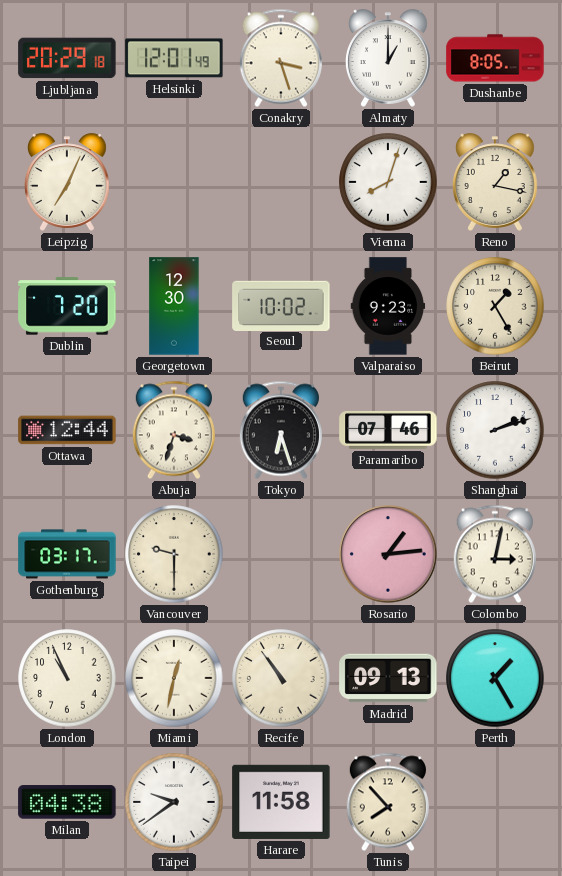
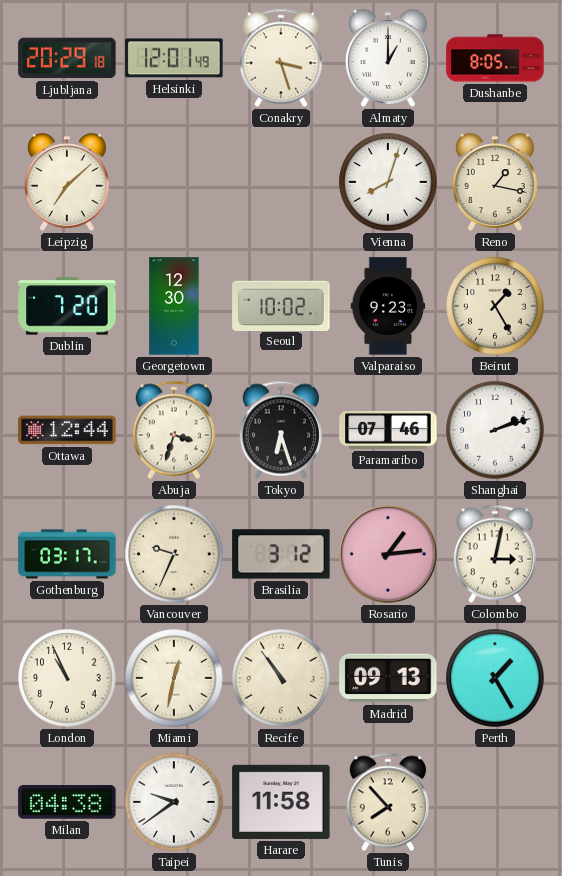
Leipzig: 7:04 -> 7:08 (67, 182)
Vancouver: 9:30 -> 9:34 (174, 554)
Brasilia: none -> 3:12 (281, 554)
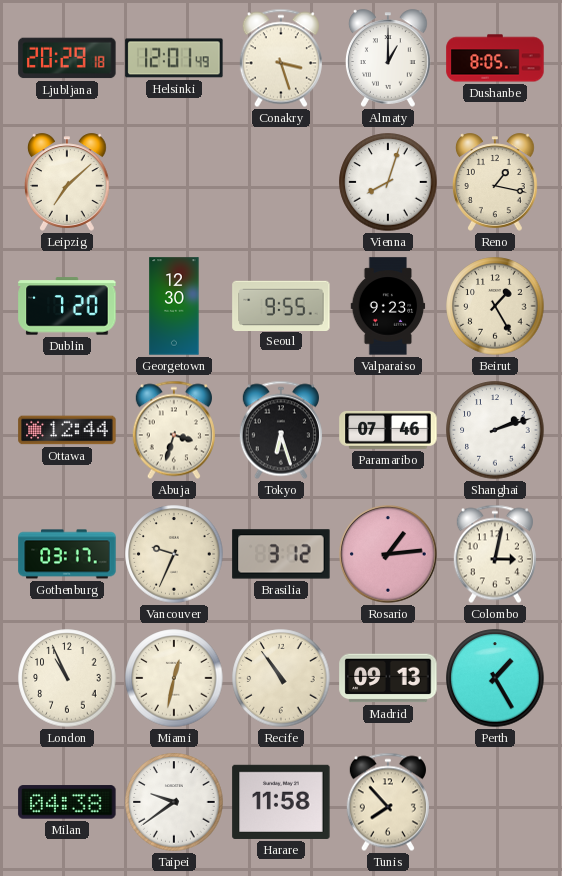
Seoul: 10:02 -> 9:55 (281, 305)
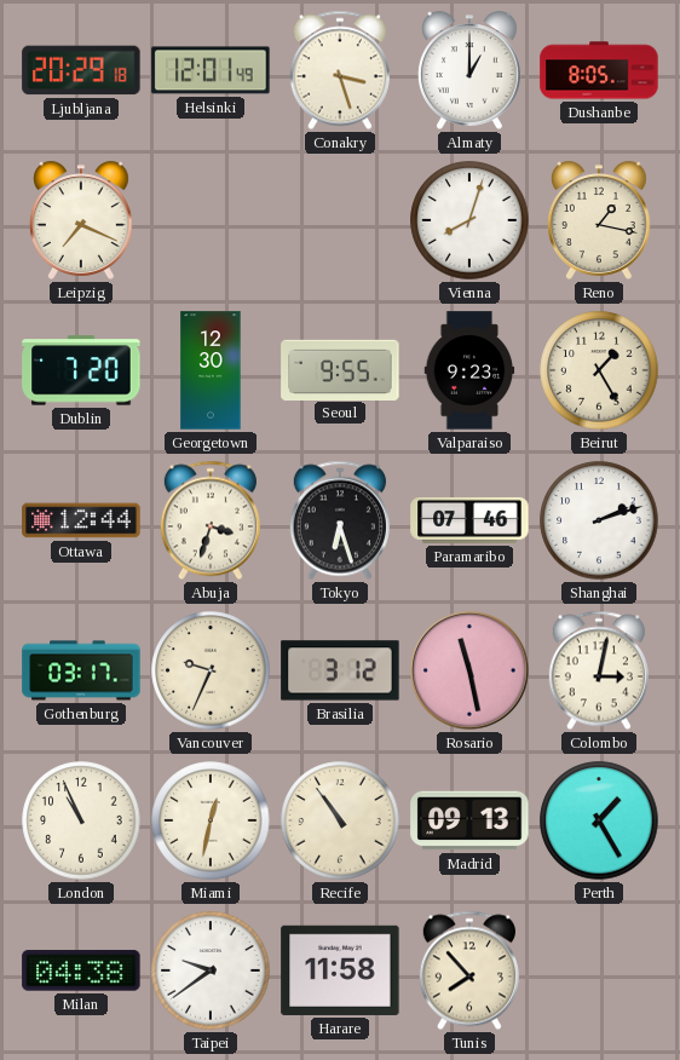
Leipzig: 7:08 -> 7:19 (81, 220)
Rosario: 1:14 -> 11:28 (471, 672)
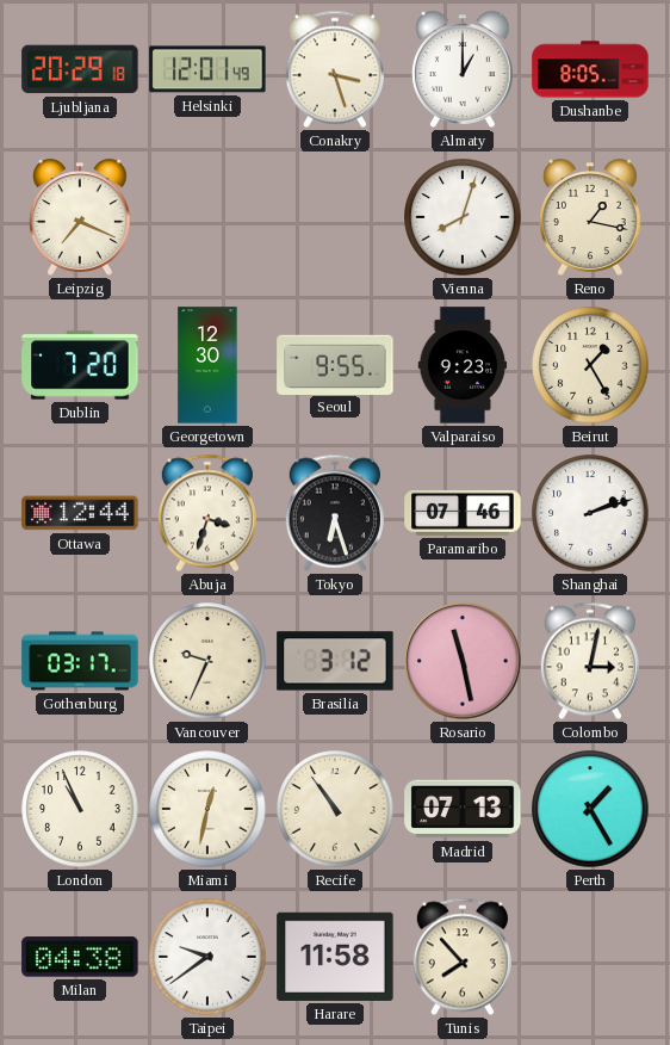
Madrid: 09:13 -> 07:13 (463, 809)
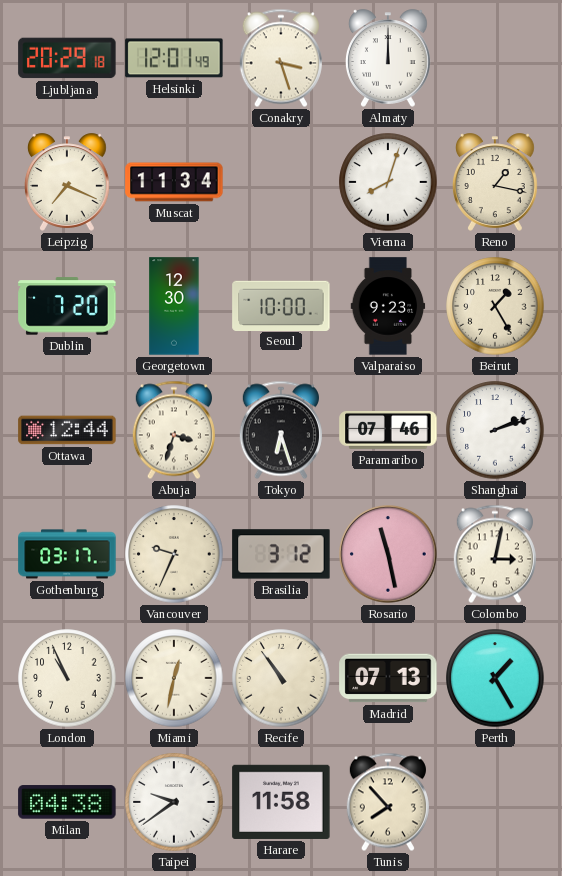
Almaty: 1:00 -> 12:00 (388, 58)
Dushanbe: 8:05 -> none (590, 69)
Muscat: none -> 11:34 (174, 182)
Seoul: 9:55 -> 10:00 (281, 305)
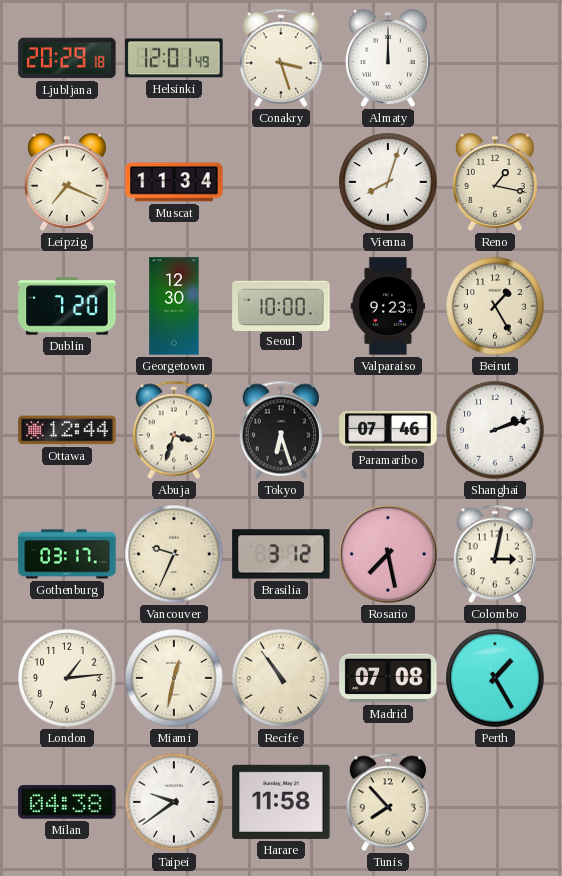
Rosario: 11:28 -> 7:28 (389, 555)
London: 10:56 -> 1:14 (67, 678)
Madrid: 07:13 -> 07:08 (388, 678)
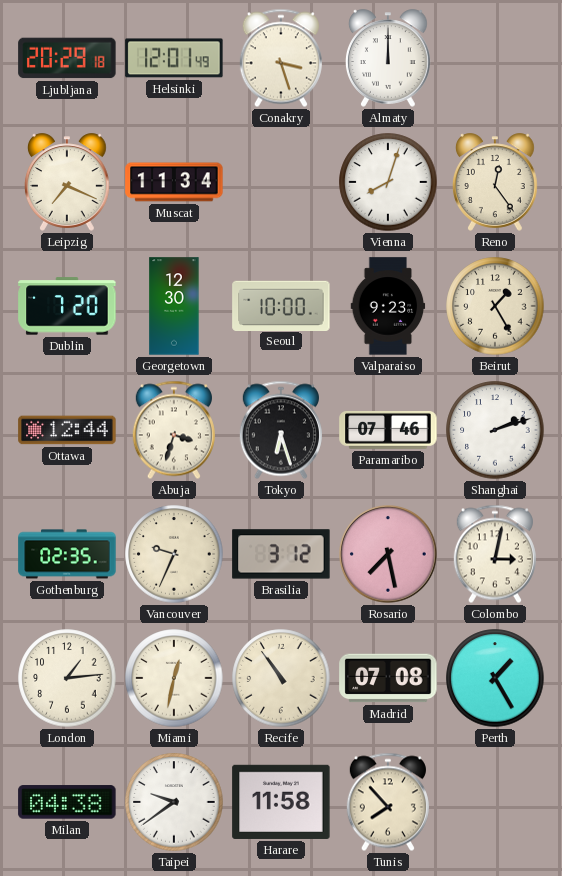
Reno: 1:17 -> 12:24 (495, 182)
Gothenburg: 03:17 -> 02:35 (67, 554)
